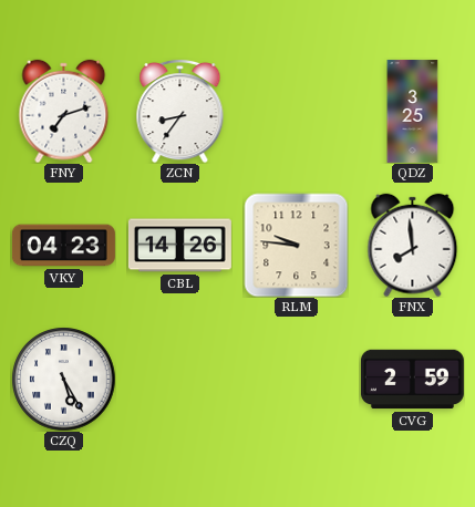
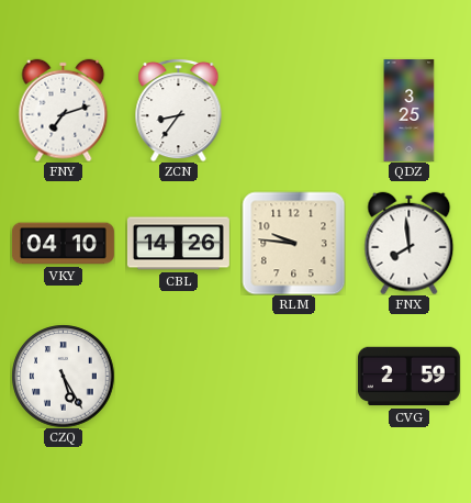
VKY: 04:23 -> 04:10 (63, 244)
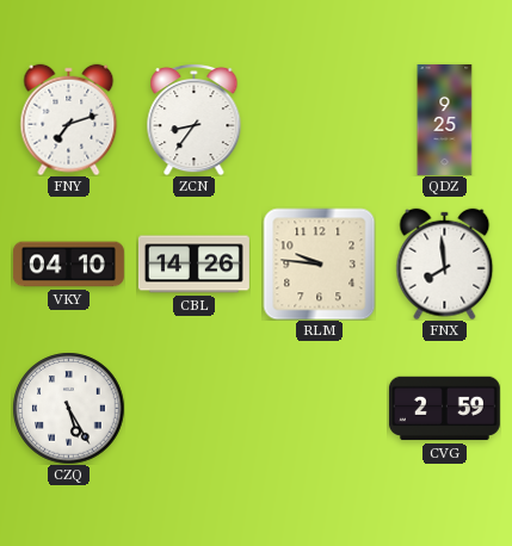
QDZ: 3:25 -> 9:25 (445, 119)
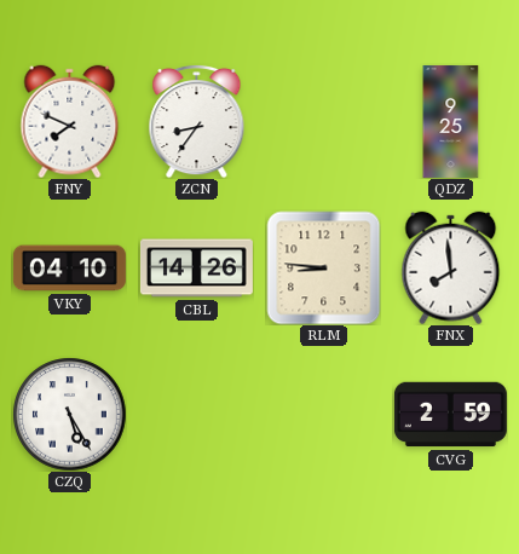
FNY: 7:12 -> 7:49 (70, 121)
RLM: 9:46 -> 8:46 (323, 267)
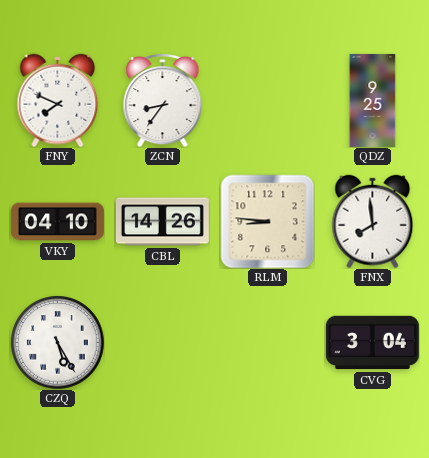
CVG: 2:59 -> 3:04 (372, 343)
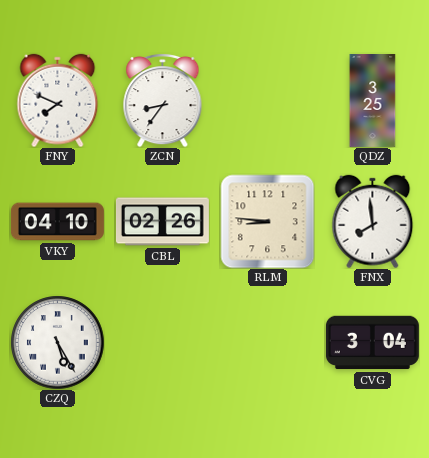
QDZ: 9:25 -> 3:25 (373, 100)
CBL: 14:26 -> 02:26 (162, 222)
